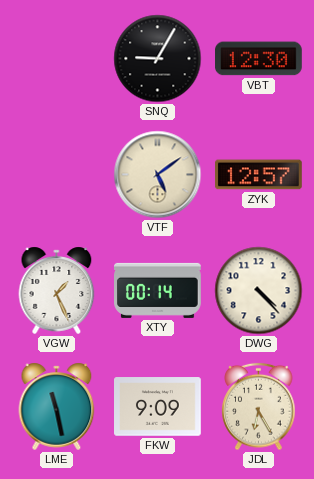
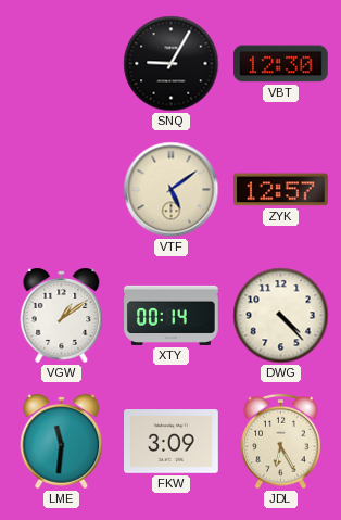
VGW: 1:26 -> 1:09 (62, 315)
LME: 11:28 -> 11:31 (62, 441)
FKW: 9:09 -> 3:09 (172, 442)
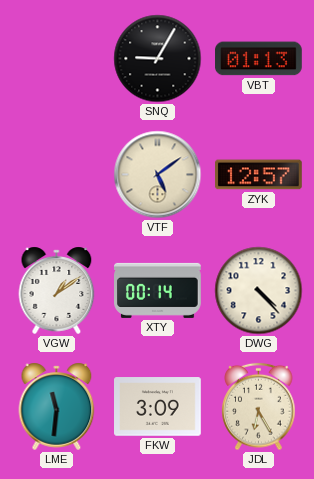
VBT: 12:30 -> 01:13 (259, 59)
